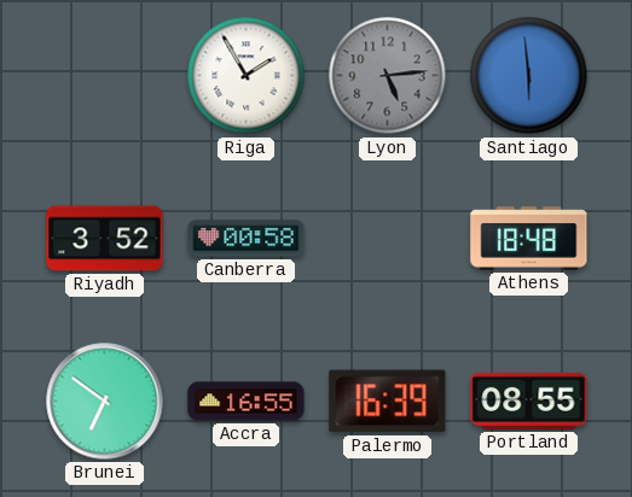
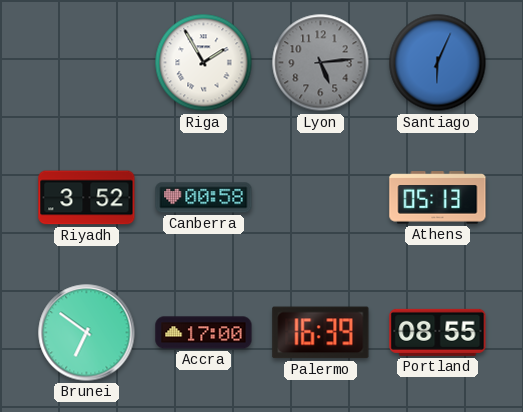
Santiago: 5:59 -> 6:04 (438, 63)
Athens: 18:48 -> 05:13 (438, 198)
Accra: 16:55 -> 17:00 (204, 333)
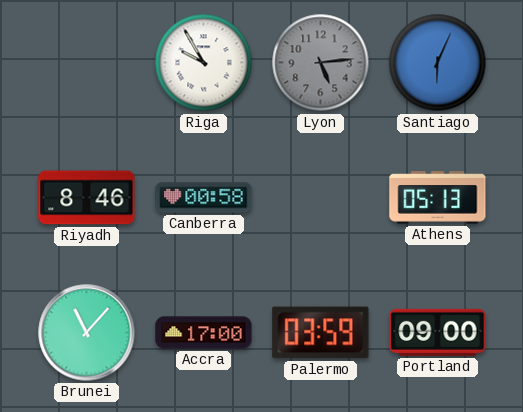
Riga: 1:55 -> 9:55 (204, 63)
Riyadh: 3:52 -> 8:46 (87, 198)
Brunei: 6:51 -> 11:07 (87, 333)
Palermo: 16:39 -> 03:59 (321, 333)
Portland: 08:55 -> 09:00 (438, 332)
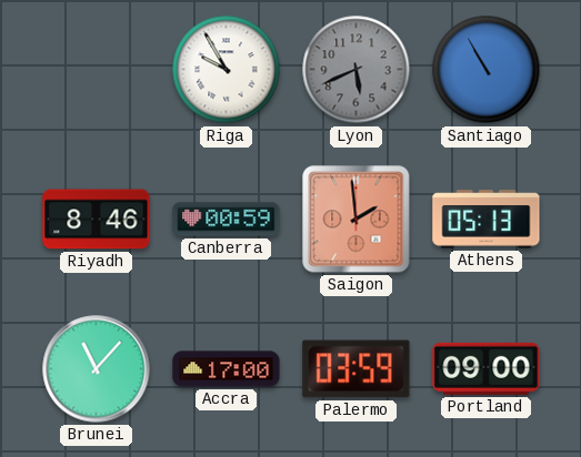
Lyon: 5:14 -> 5:41 (357, 70)
Santiago: 6:04 -> 10:55 (487, 70)
Canberra: 00:58 -> 00:59 (227, 220)
Saigon: none -> 1:59 (357, 220)
